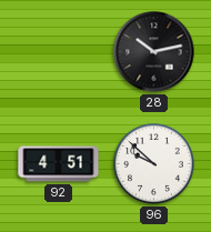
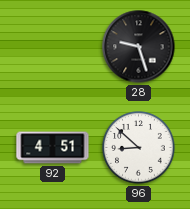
28: 10:13 -> 9:27 (139, 47)
96: 9:52 -> 8:52 (139, 148)
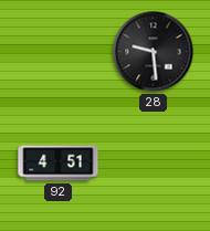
28: 9:27 -> 9:29 (154, 52)
96: 8:52 -> none (139, 148)
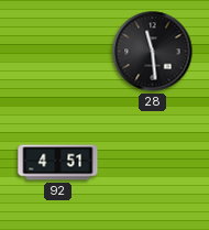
28: 9:29 -> 11:29 (153, 52)
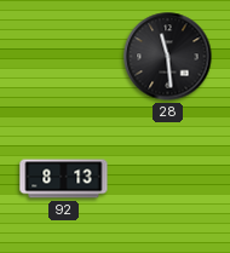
92: 4:51 -> 8:13 (64, 179)
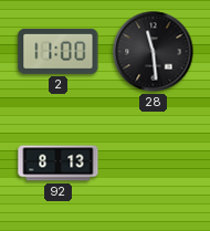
2: none -> 11:00 (59, 51)
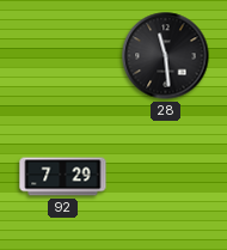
2: 11:00 -> none (59, 51)
92: 8:13 -> 7:29 (63, 177)
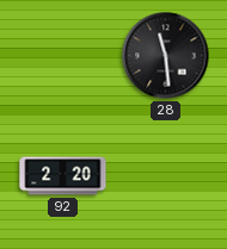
92: 7:29 -> 2:20 (63, 176)
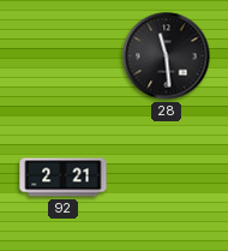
92: 2:20 -> 2:21 (64, 178)
